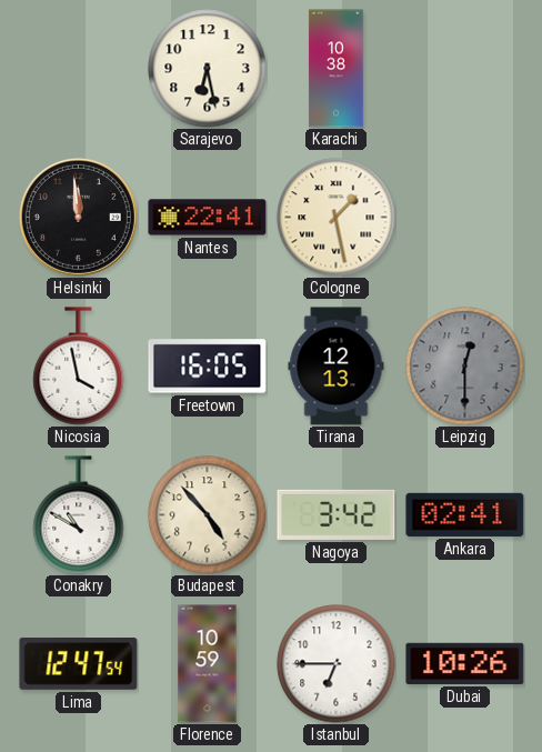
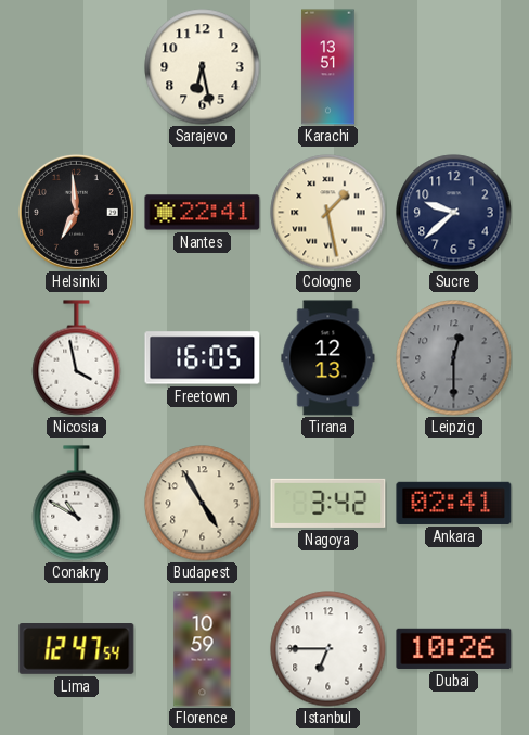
Karachi: 10:38 -> 13:51 (328, 67)
Helsinki: 11:59 -> 6:59 (76, 212)
Sucre: none -> 9:38 (454, 213)
Budapest: 4:53 -> 4:55 (203, 504)
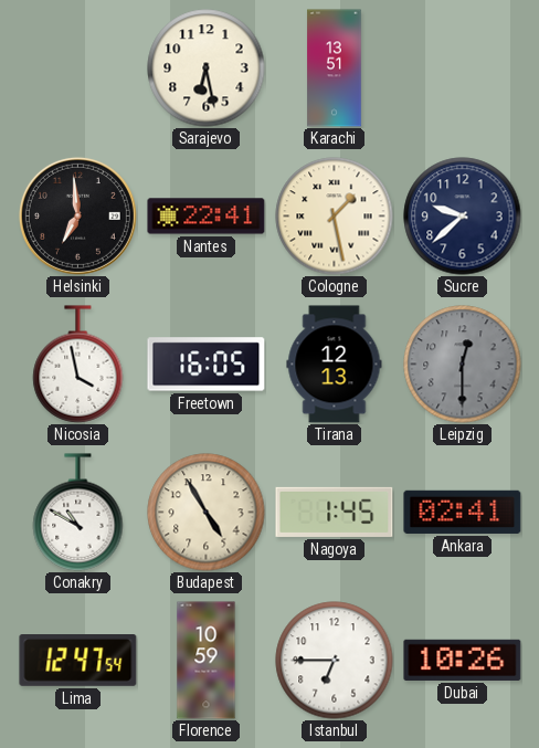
Nagoya: 3:42 -> 1:45 (335, 512)
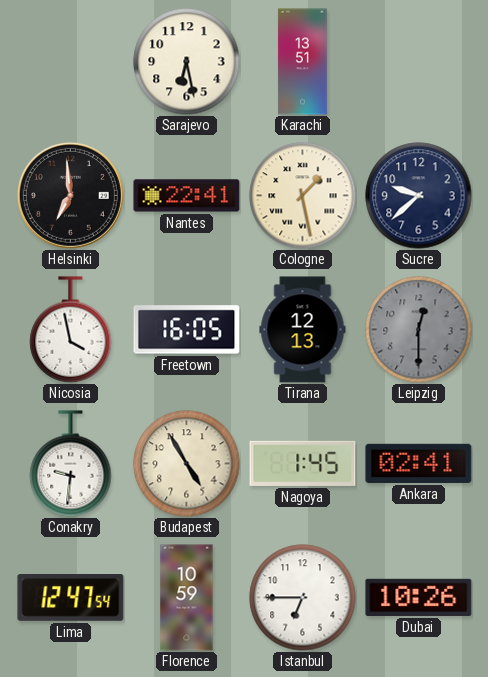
Conakry: 10:50 -> 9:31 (71, 464)
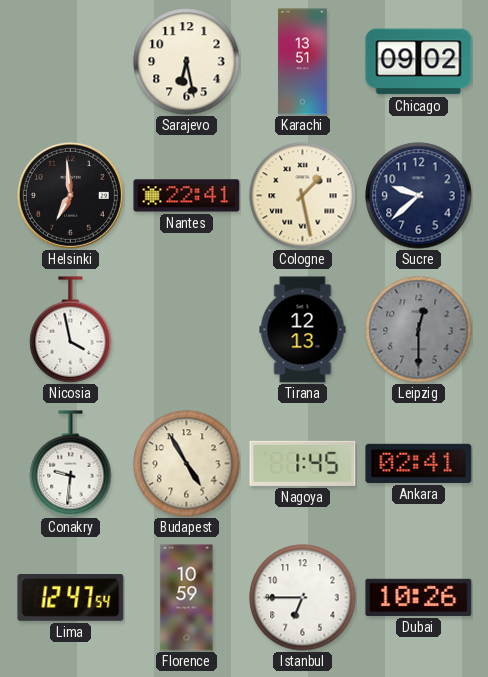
Chicago: none -> 09:02 (419, 62)
Freetown: 16:05 -> none (187, 330)
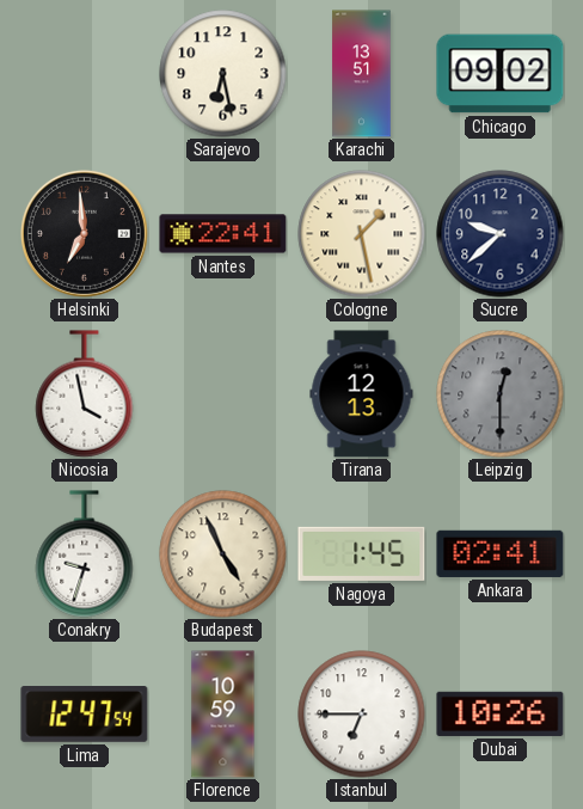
Conakry: 9:31 -> 9:33 (85, 554)
Budapest: 4:55 -> 4:56 (223, 554)
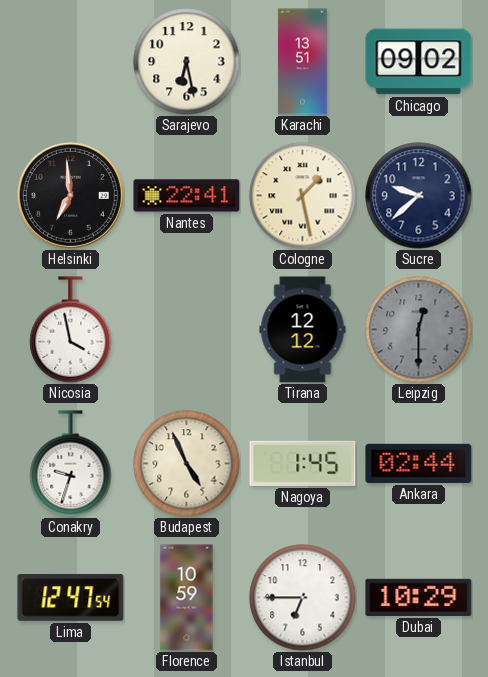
Tirana: 12:13 -> 12:12 (303, 330)
Ankara: 02:41 -> 02:44 (419, 463)
Dubai: 10:26 -> 10:29 (419, 597)
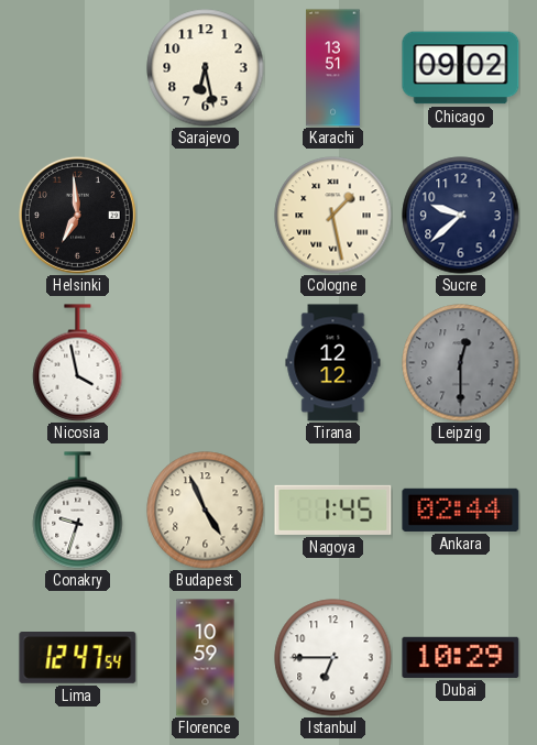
Nantes: 22:41 -> none (187, 196)
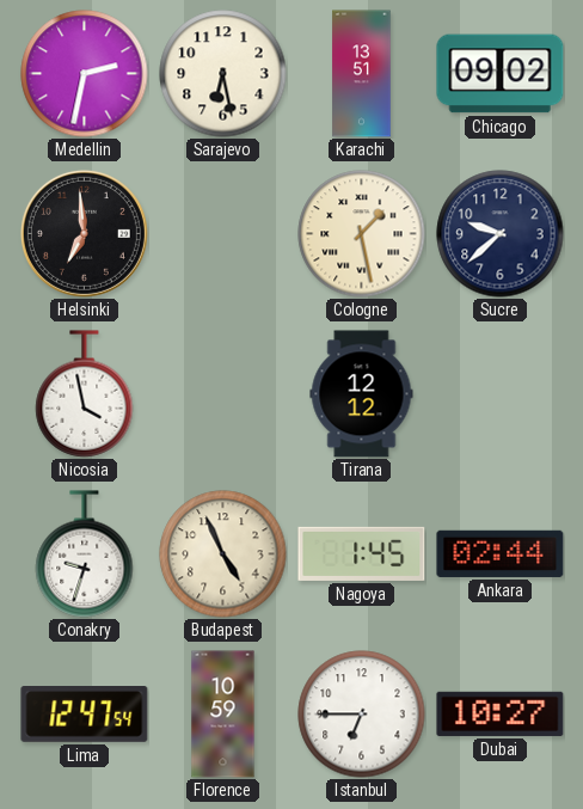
Medellin: none -> 2:32 (85, 74)
Leipzig: 12:30 -> none (461, 363)
Dubai: 10:29 -> 10:27 (501, 713)
